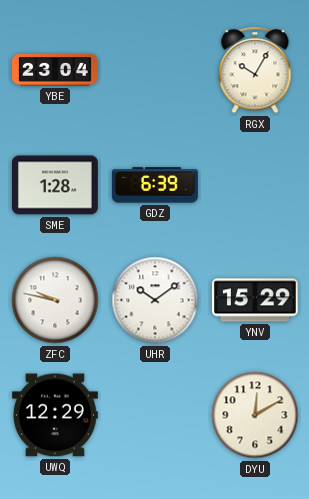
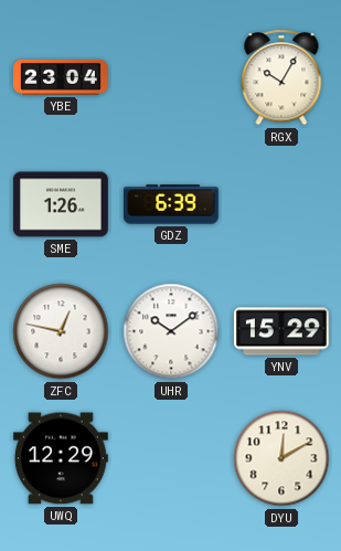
SME: 1:28 -> 1:26 (61, 204)
ZFC: 9:47 -> 12:47 (61, 331)
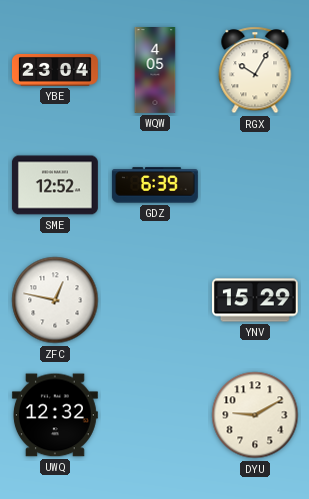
WQW: none -> 4:05 (155, 71)
SME: 1:26 -> 12:52 (55, 185)
UHR: 10:09 -> none (171, 331)
UWQ: 12:29 -> 12:32 (55, 415)
DYU: 12:10 -> 9:10 (255, 415)
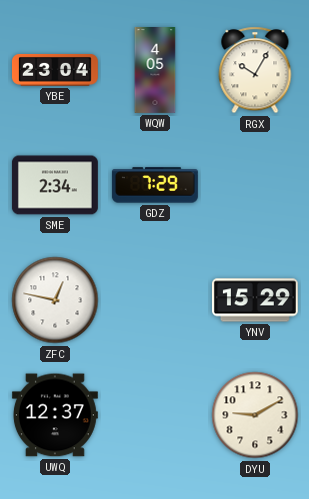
SME: 12:52 -> 2:34 (55, 185)
GDZ: 6:39 -> 7:29 (155, 185)
UWQ: 12:32 -> 12:37 (55, 415)
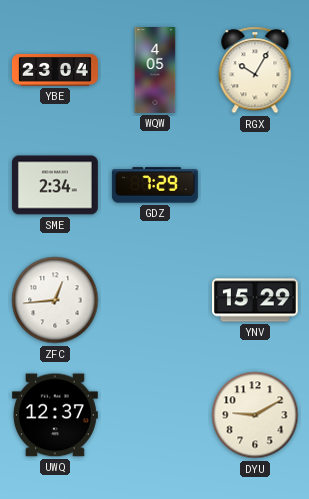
ZFC: 12:47 -> 12:44 (55, 300)
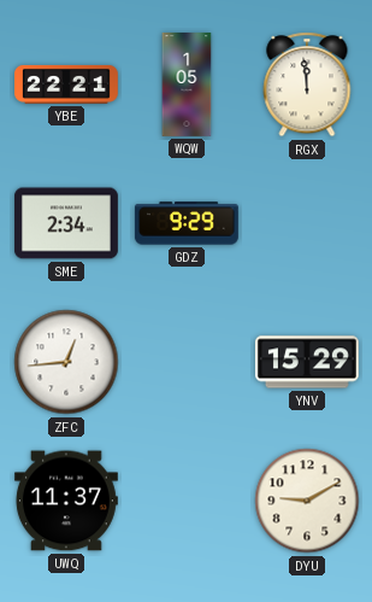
YBE: 23:04 -> 22:21 (66, 84)
WQW: 4:05 -> 1:05 (187, 86)
RGX: 10:05 -> 11:59 (307, 84)
GDZ: 7:29 -> 9:29 (187, 223)
UWQ: 12:37 -> 11:37 (66, 501)
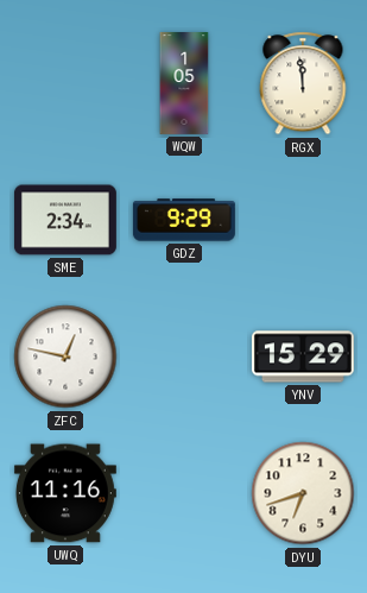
YBE: 22:21 -> none (66, 84)
ZFC: 12:44 -> 12:47 (65, 357)
UWQ: 11:37 -> 11:16 (65, 493)
DYU: 9:10 -> 6:42 (303, 493)
